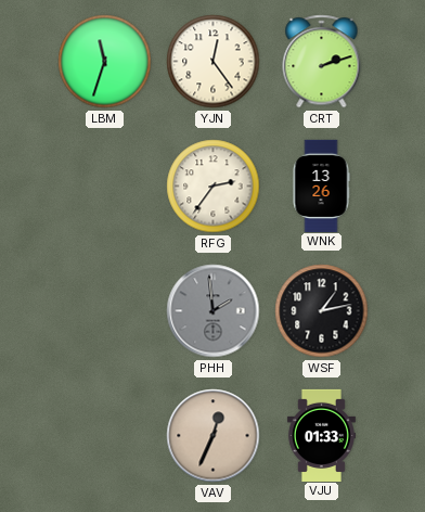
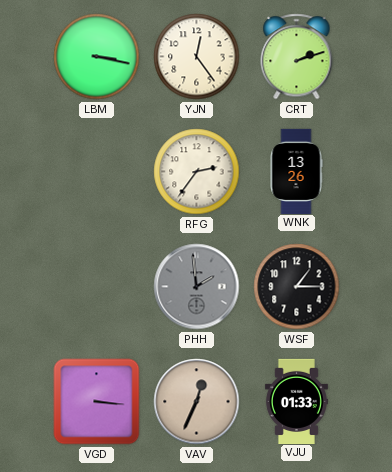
LBM: 11:33 -> 3:17 (97, 57)
WSF: 1:13 -> 1:15 (297, 287)
VGD: none -> 3:16 (97, 402)
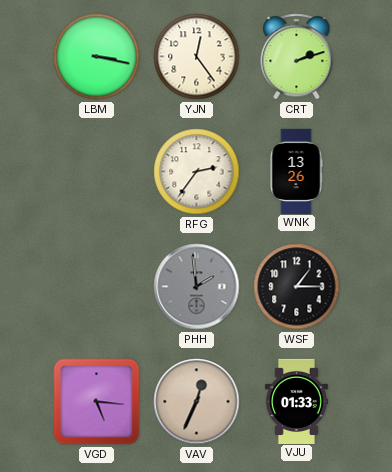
VGD: 3:16 -> 5:16 (97, 402)
